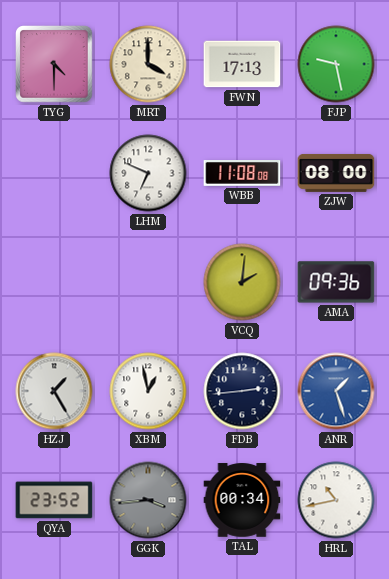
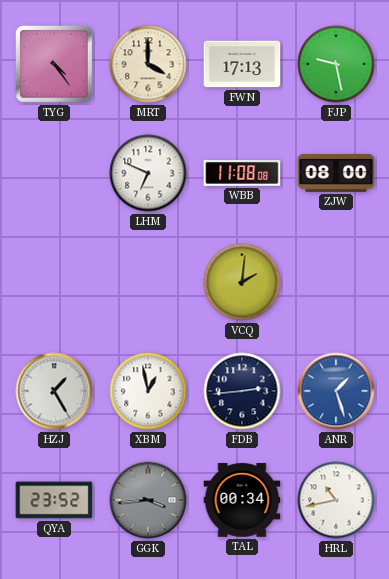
TYG: 4:30 -> 4:24 (54, 64)
AMA: 09:36 -> none (336, 282)
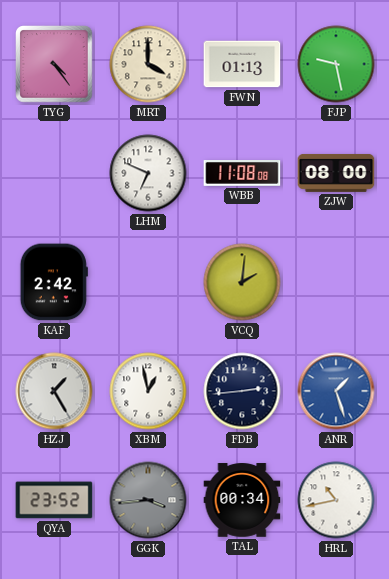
FWN: 17:13 -> 01:13 (242, 64)
KAF: none -> 2:42 (54, 282)
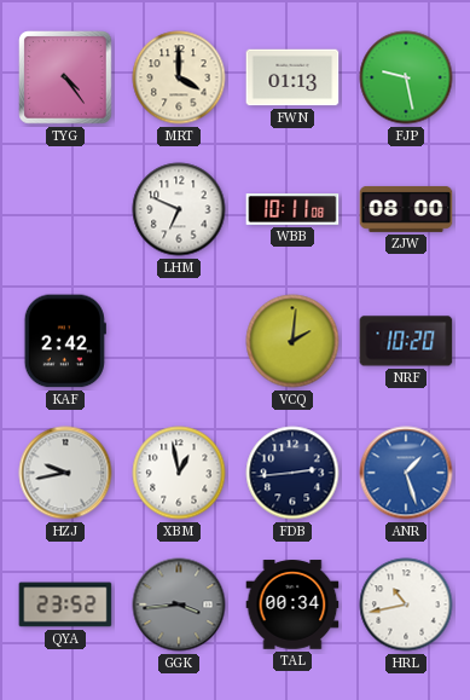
WBB: 11:08 -> 10:11 (292, 209)
NRF: none -> 10:20 (406, 341)
HZJ: 1:25 -> 9:43 (65, 473)
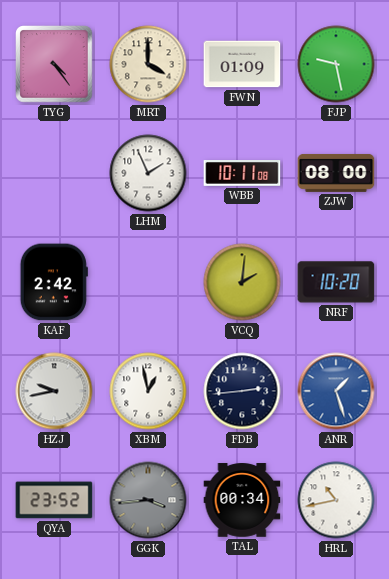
FWN: 01:13 -> 01:09 (242, 64)
LHM: 6:49 -> 1:56 (148, 173)
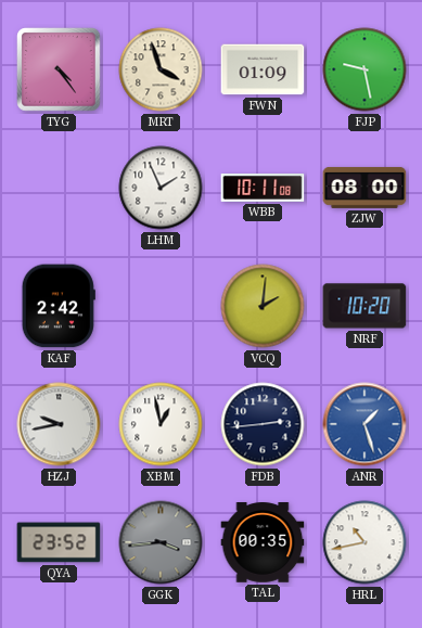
MRT: 4:00 -> 3:57 (161, 69)
TAL: 00:34 -> 00:35 (263, 542)
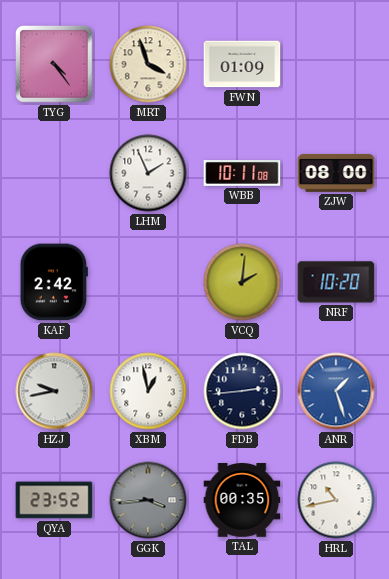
FJP: 9:28 -> none (365, 69)
